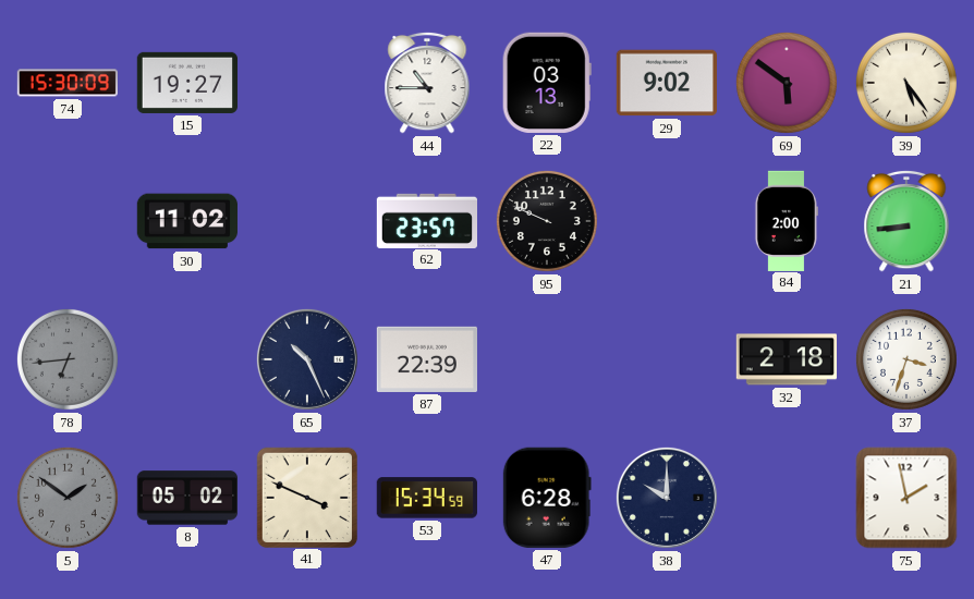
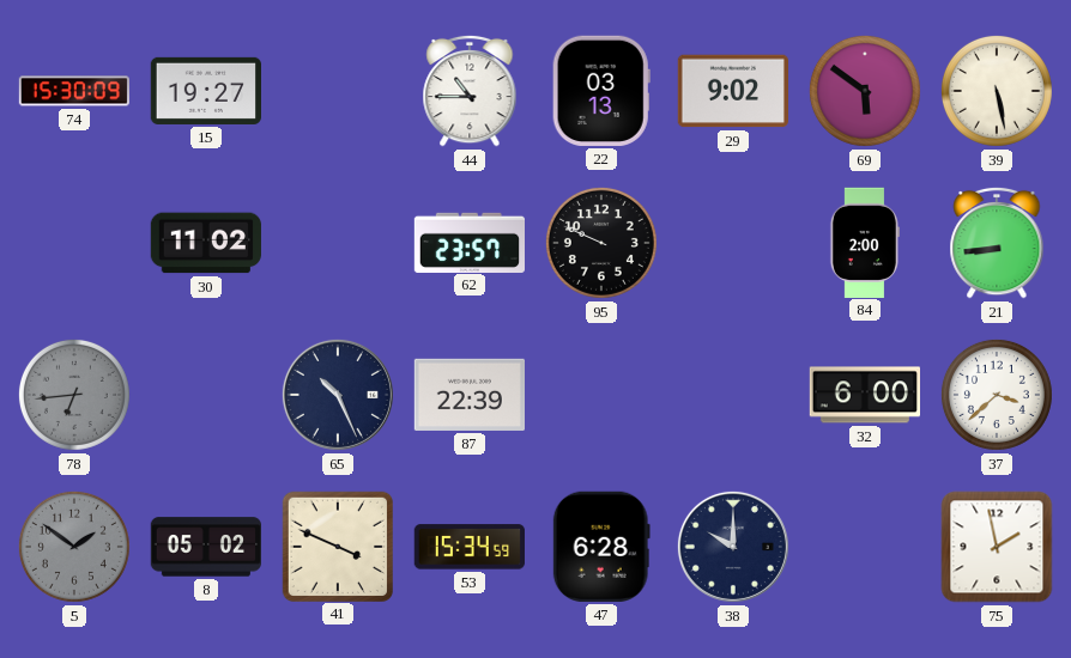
39: 5:24 -> 5:28 (997, 91)
32: 2:18 -> 6:00 (864, 395)
37: 3:33 -> 3:38 (997, 395)
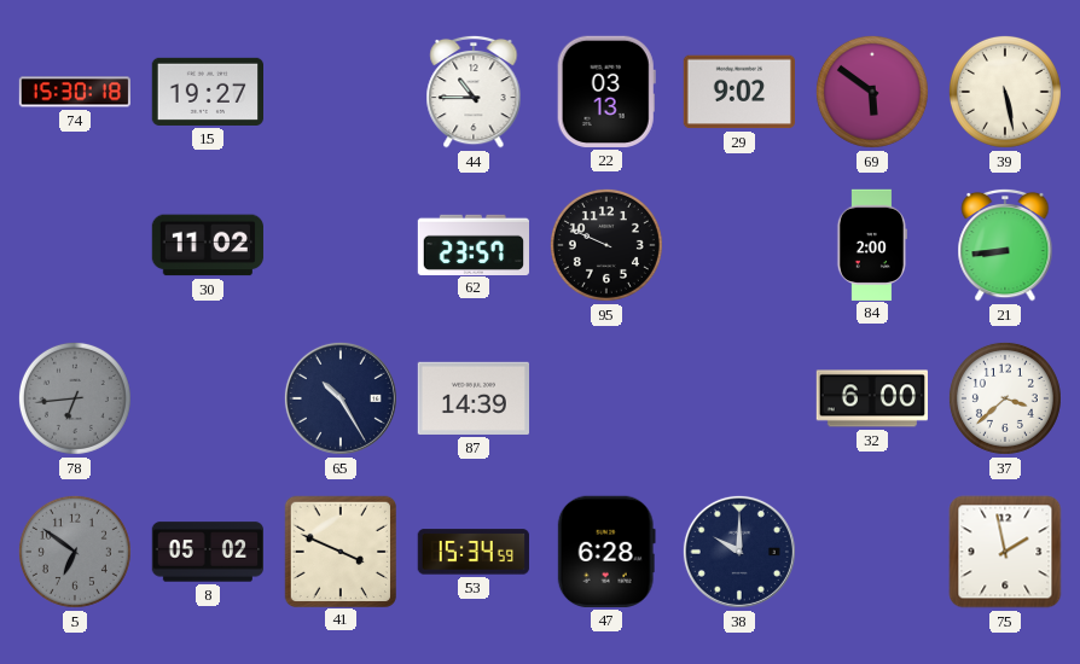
74: 15:30:09 -> 15:30:18 (74, 92)
65: 10:26 -> 10:25 (341, 398)
87: 22:39 -> 14:39 (472, 398)
5: 1:51 -> 6:51 (75, 552)
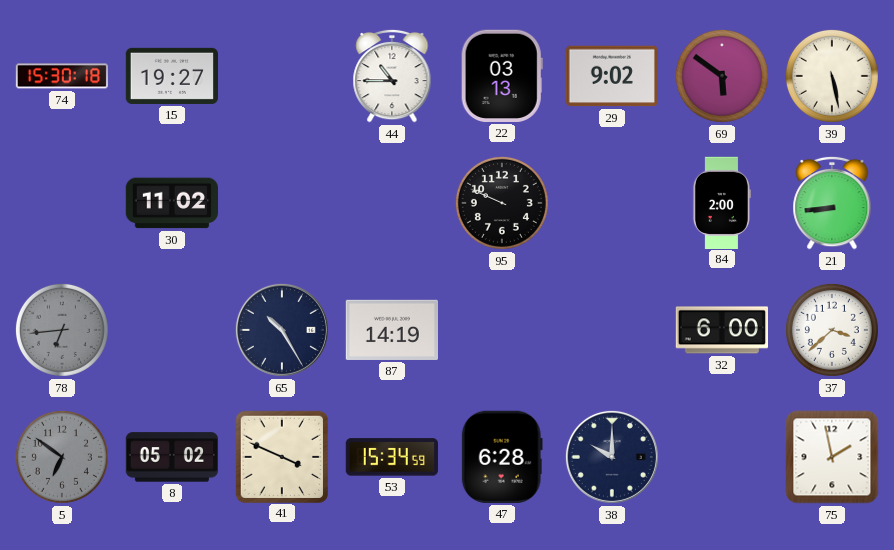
62: 23:57 -> none (474, 244)
87: 14:39 -> 14:19 (391, 330)
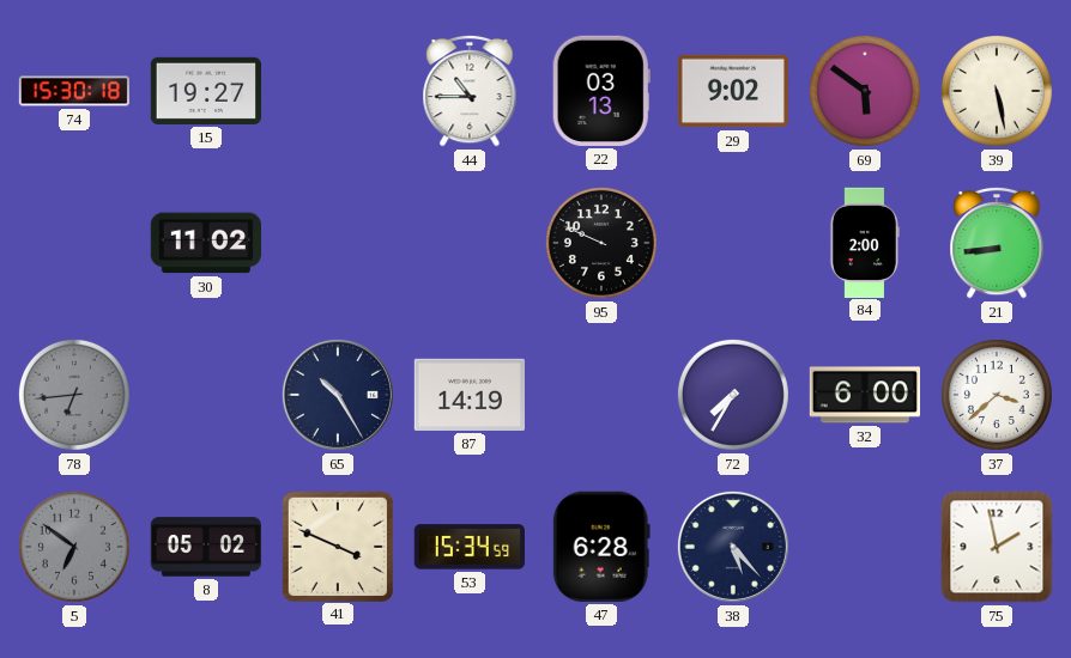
72: none -> 7:35 (733, 395)
38: 10:00 -> 5:23 (733, 547)
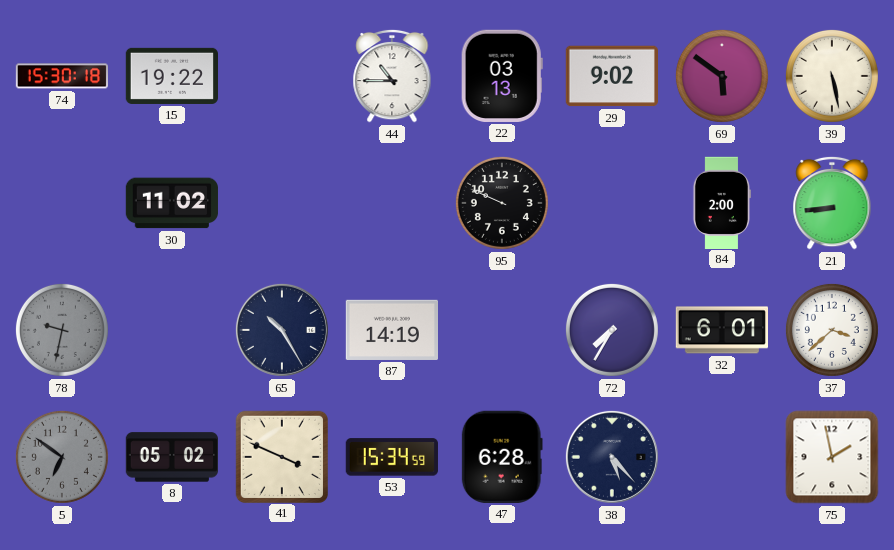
15: 19:27 -> 19:22 (171, 76)
78: 6:44 -> 9:32 (62, 330)
32: 6:00 -> 6:01 (721, 330)
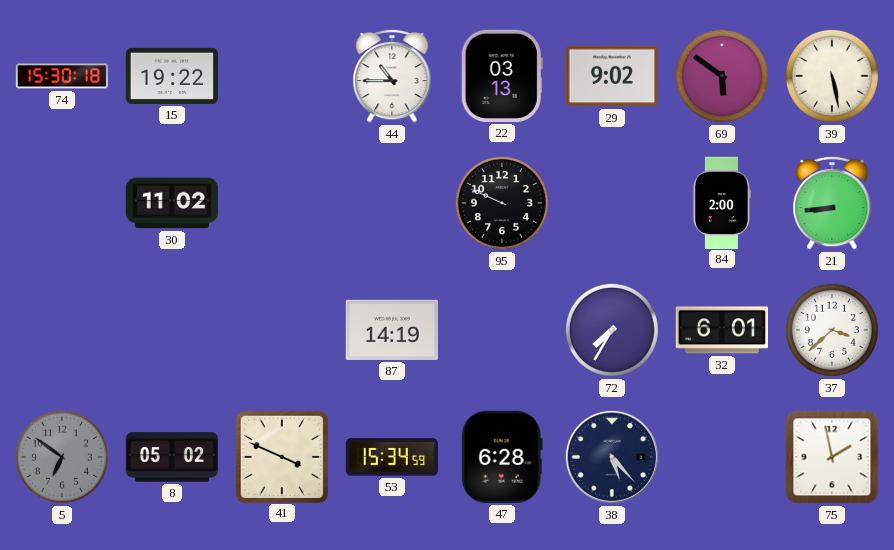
78: 9:32 -> none (62, 330)
65: 10:25 -> none (282, 330)
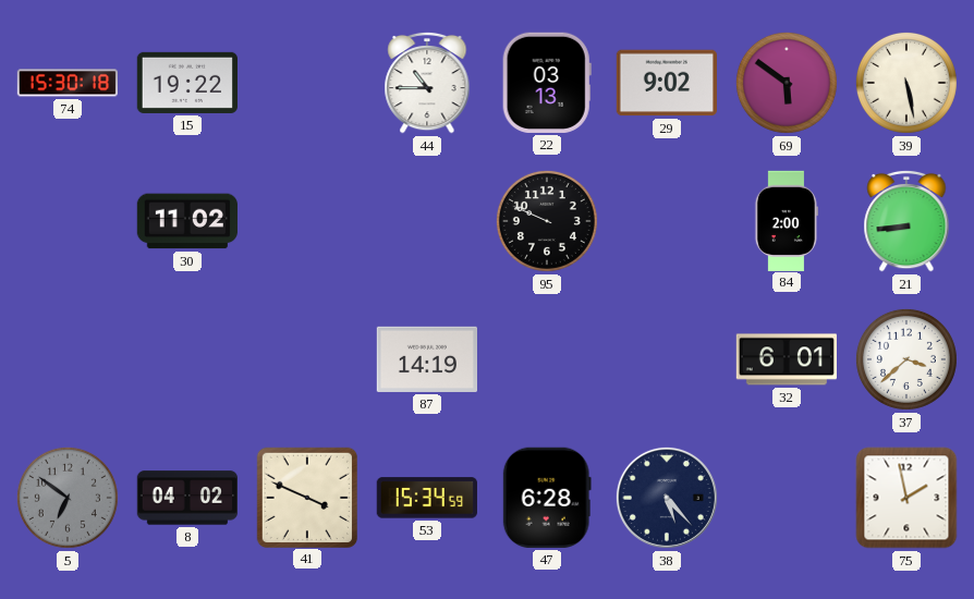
72: 7:35 -> none (612, 330)
8: 05:02 -> 04:02 (186, 498)
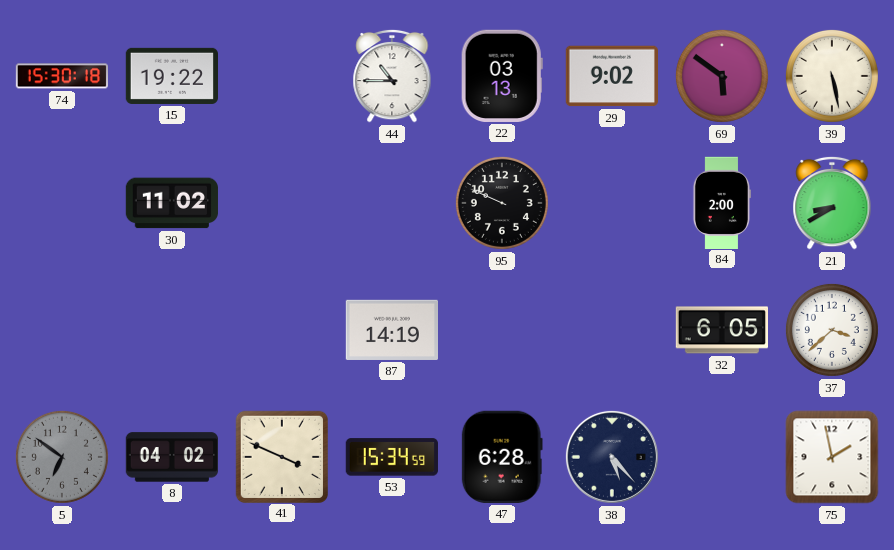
21: 8:44 -> 8:40 (832, 203)
32: 6:01 -> 6:05 (721, 330)
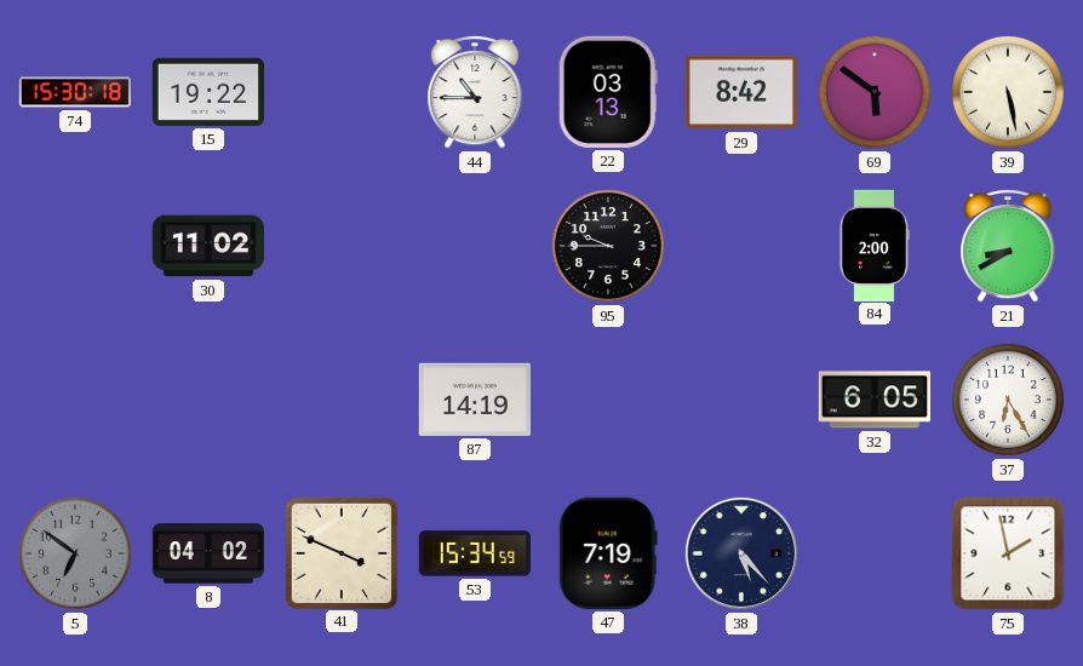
29: 9:02 -> 8:42 (740, 92)
95: 9:49 -> 9:45 (608, 246)
37: 3:38 -> 6:25 (1008, 400)
47: 6:28 -> 7:19 (608, 553)
